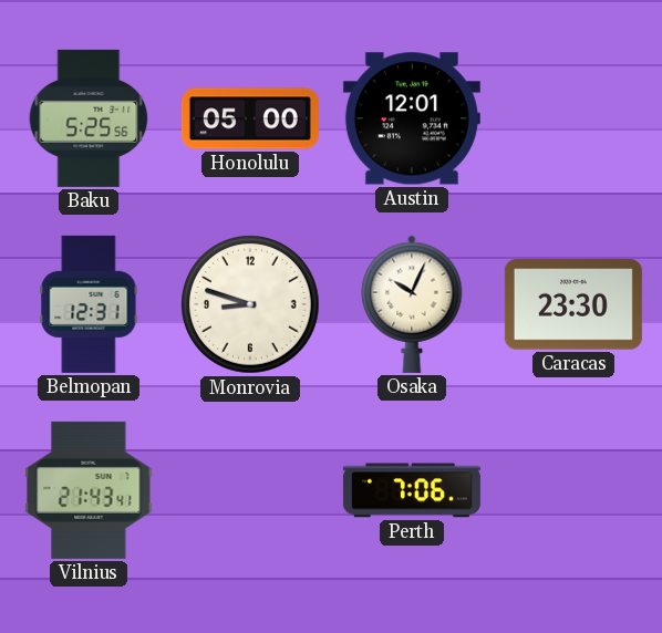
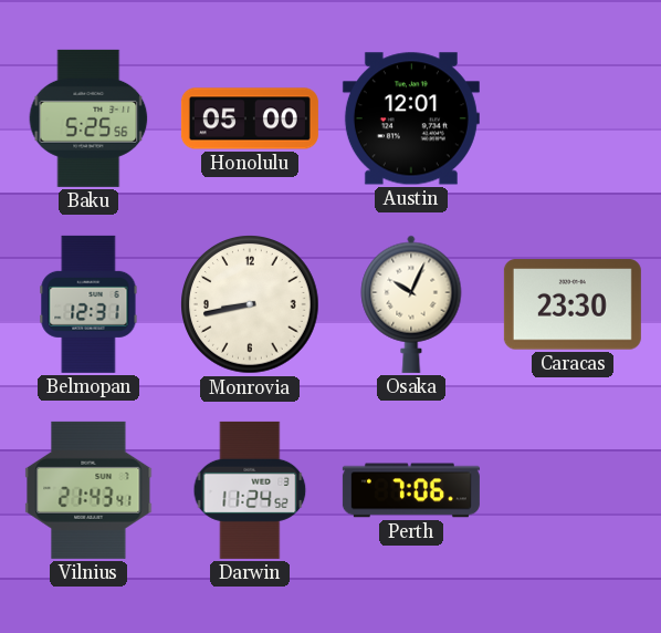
Monrovia: 8:48 -> 8:43 (250, 304)
Darwin: none -> 11:24 (250, 490)
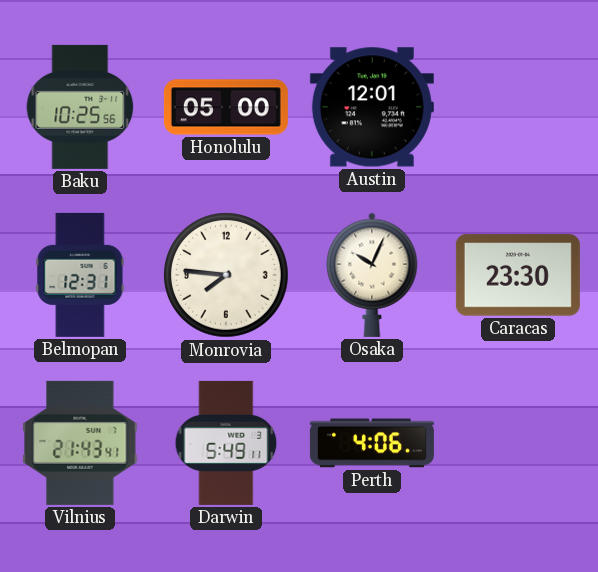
Baku: 5:25 -> 10:25 (80, 107)
Monrovia: 8:43 -> 7:46 (226, 275)
Darwin: 11:24 -> 5:49 (226, 443)
Perth: 7:06 -> 4:06 (372, 443)
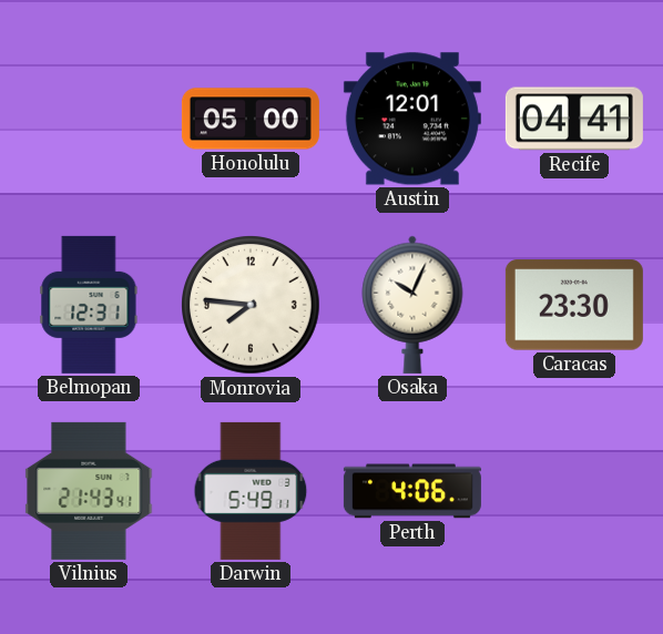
Baku: 10:25 -> none (80, 107)
Recife: none -> 04:41 (574, 119)
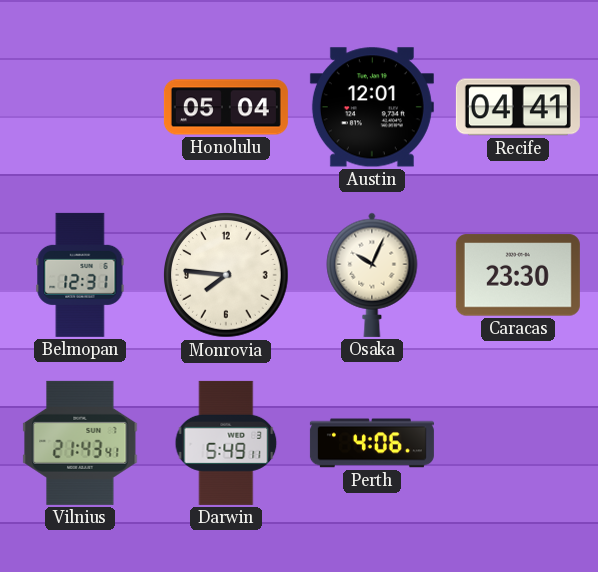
Honolulu: 05:00 -> 05:04 (226, 107)
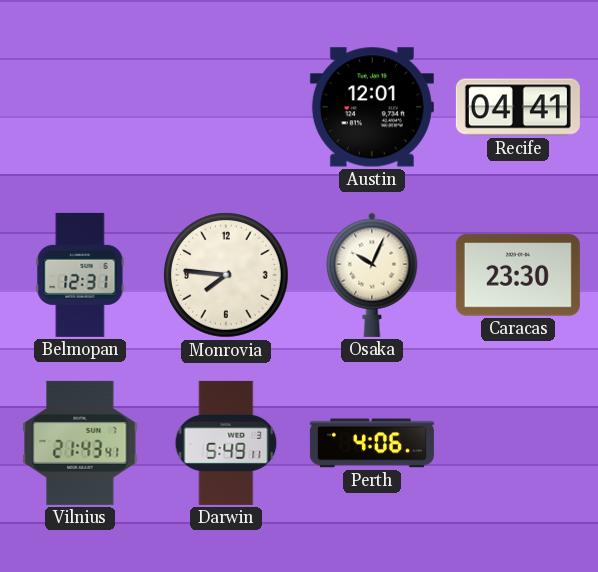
Honolulu: 05:04 -> none (226, 107)
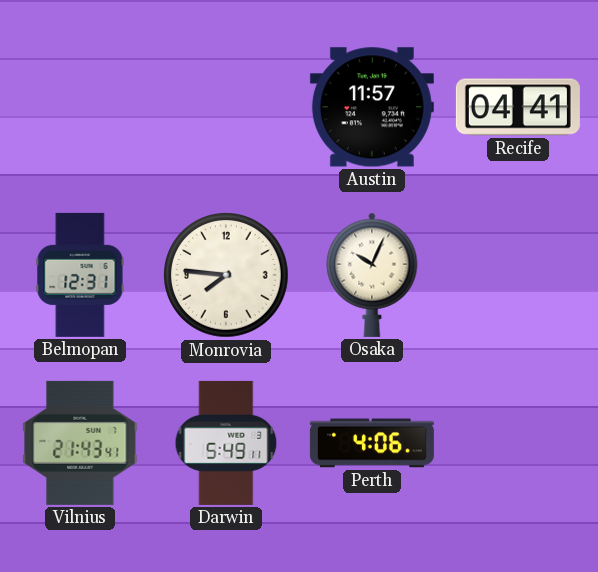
Austin: 12:01 -> 11:57 (372, 107)
Caracas: 23:30 -> none (518, 275)
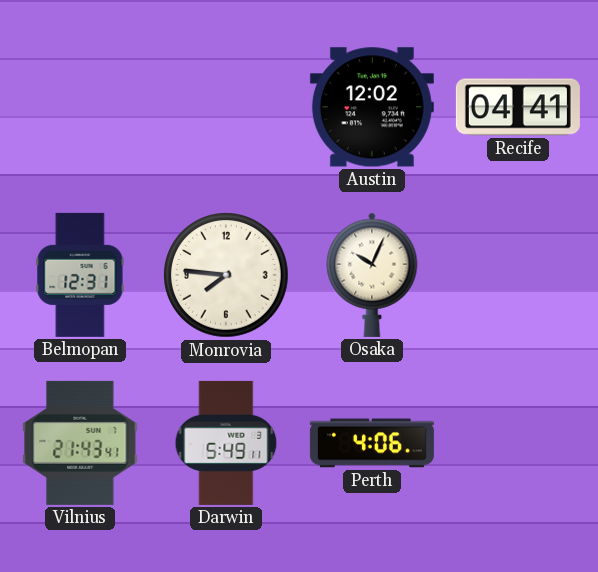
Austin: 11:57 -> 12:02 (372, 107)
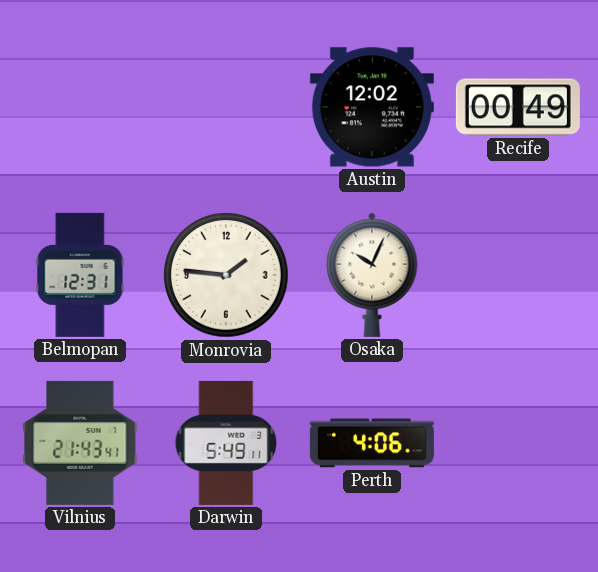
Recife: 04:41 -> 00:49 (518, 107)
Monrovia: 7:46 -> 1:46 (226, 275)
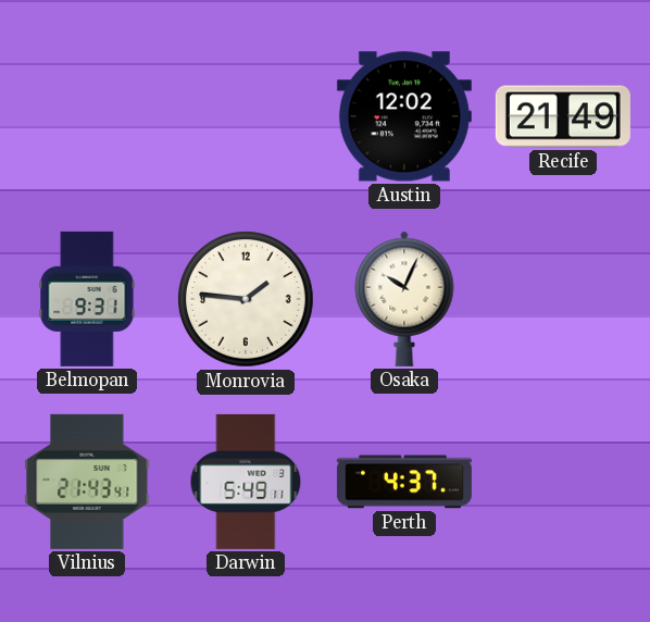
Recife: 00:49 -> 21:49 (563, 116)
Belmopan: 12:31 -> 9:31 (87, 299)
Perth: 4:06 -> 4:37 (404, 482)
